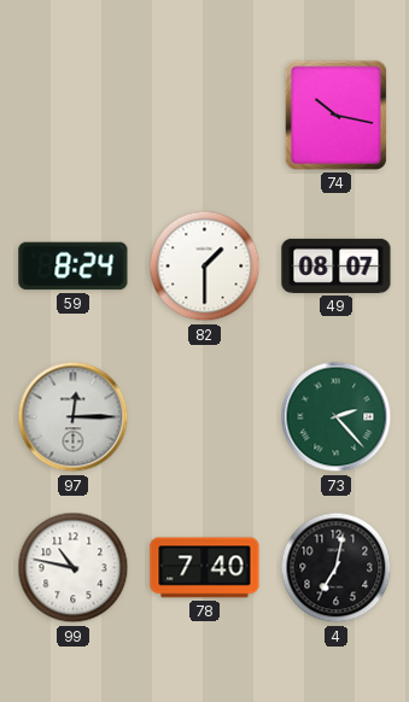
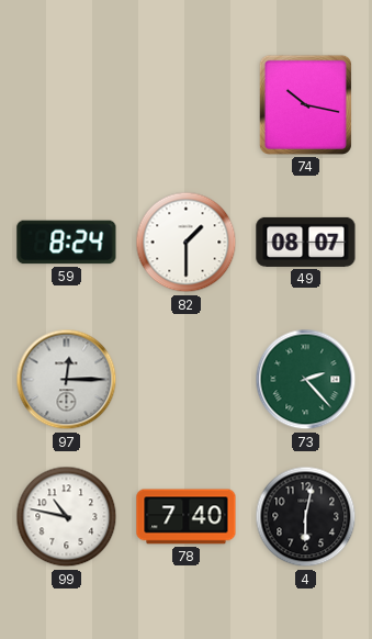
4: 7:02 -> 6:02 (306, 517)
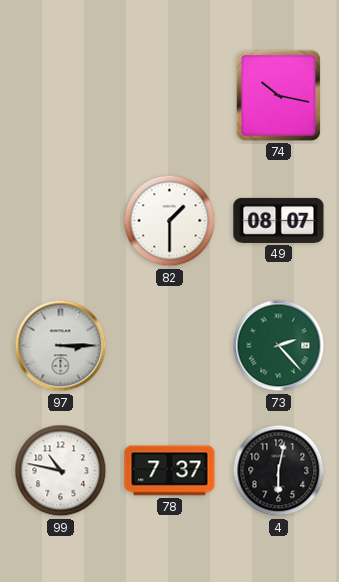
59: 8:24 -> none (67, 243)
97: 12:15 -> 3:15 (61, 346)
78: 7:40 -> 7:37 (170, 471)
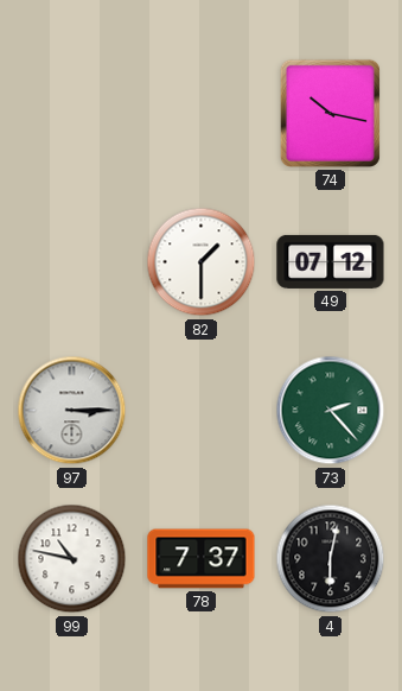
49: 08:07 -> 07:12 (331, 261)
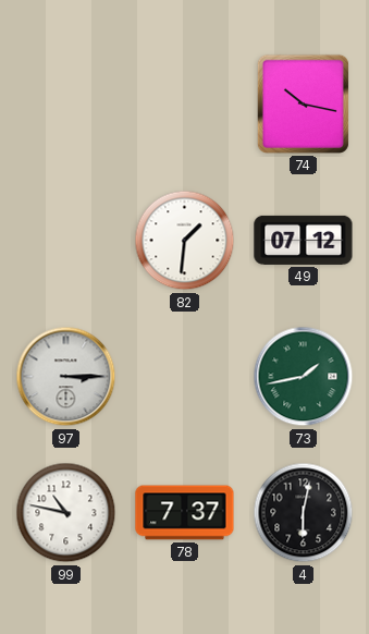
82: 1:30 -> 1:31 (185, 241)
73: 2:23 -> 1:43 (304, 377)
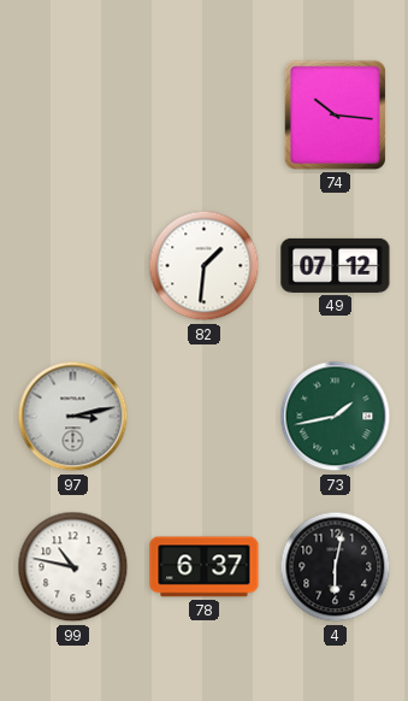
74: 10:17 -> 10:16 (335, 114)
97: 3:15 -> 3:13 (73, 417)
78: 7:37 -> 6:37 (205, 567)
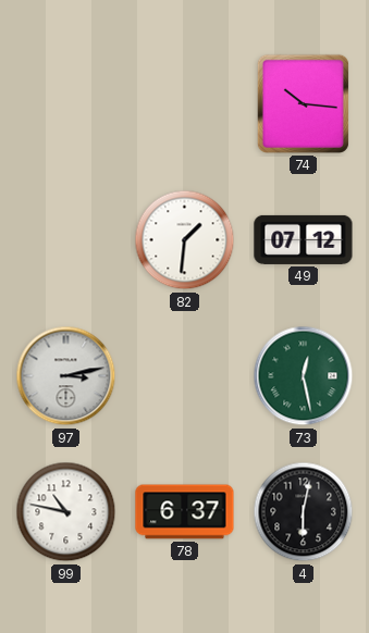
73: 1:43 -> 12:28 (304, 376)
